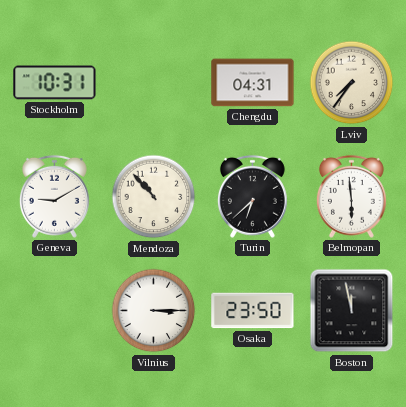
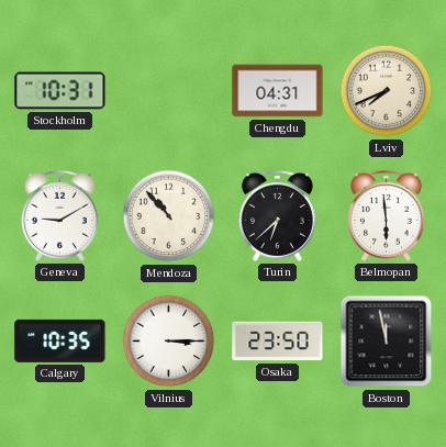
Lviv: 7:36 -> 7:41 (387, 91)
Calgary: none -> 10:35 (60, 340)
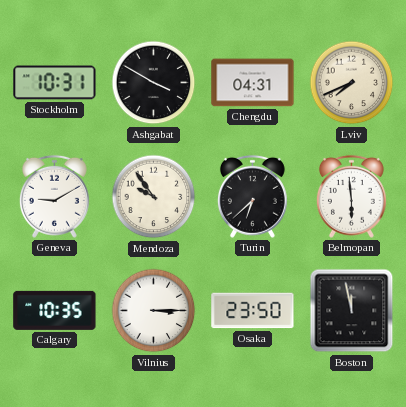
Ashgabat: none -> 3:50 (154, 83)
Mendoza: 10:53 -> 9:54 (154, 197)
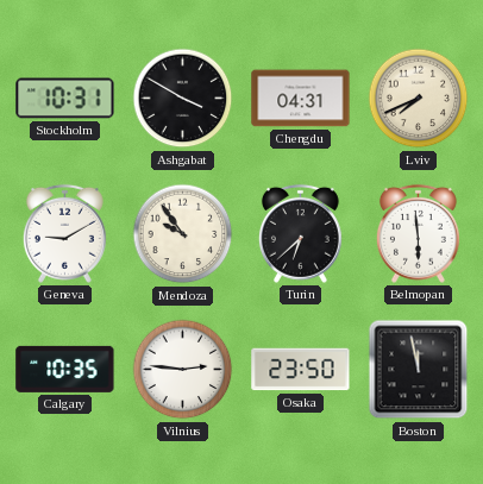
Vilnius: 3:15 -> 2:46 (183, 370)
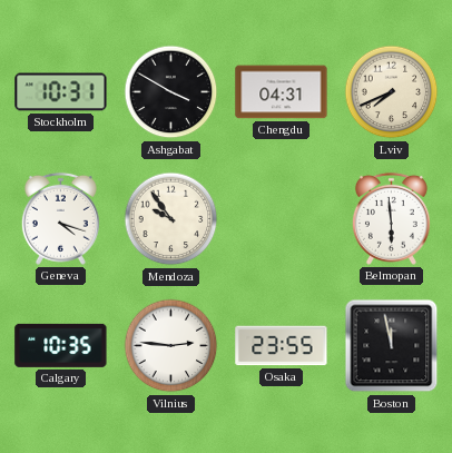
Geneva: 9:10 -> 4:18 (60, 218)
Turin: 6:38 -> none (300, 233)
Osaka: 23:50 -> 23:55 (282, 346)
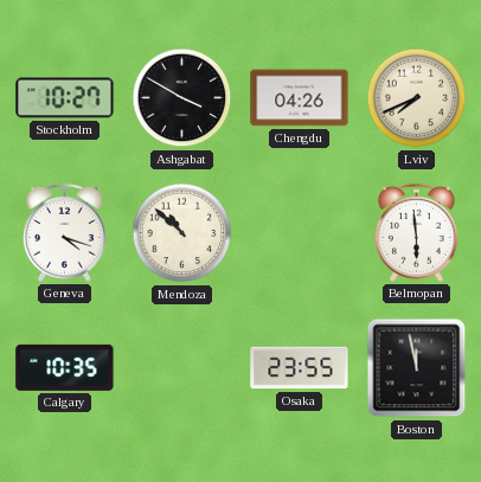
Stockholm: 10:31 -> 10:27 (65, 98)
Chengdu: 04:31 -> 04:26 (300, 98)
Mendoza: 9:54 -> 10:52 (182, 233)
Vilnius: 2:46 -> none (171, 346)
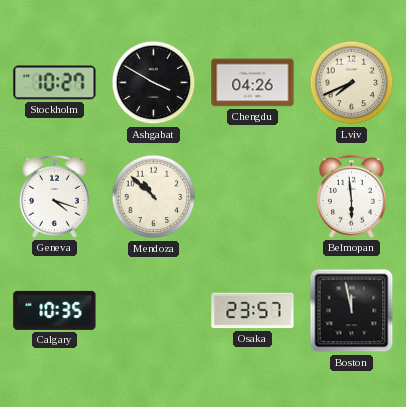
Osaka: 23:55 -> 23:57 (253, 311)
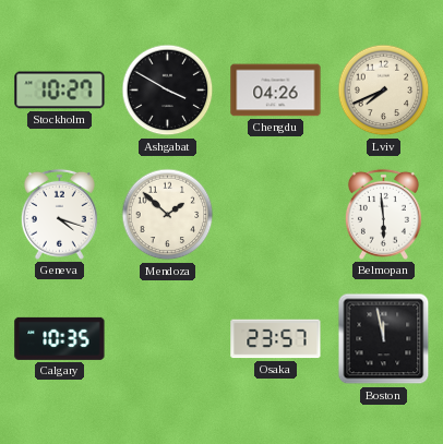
Mendoza: 10:52 -> 1:52 (168, 215)
